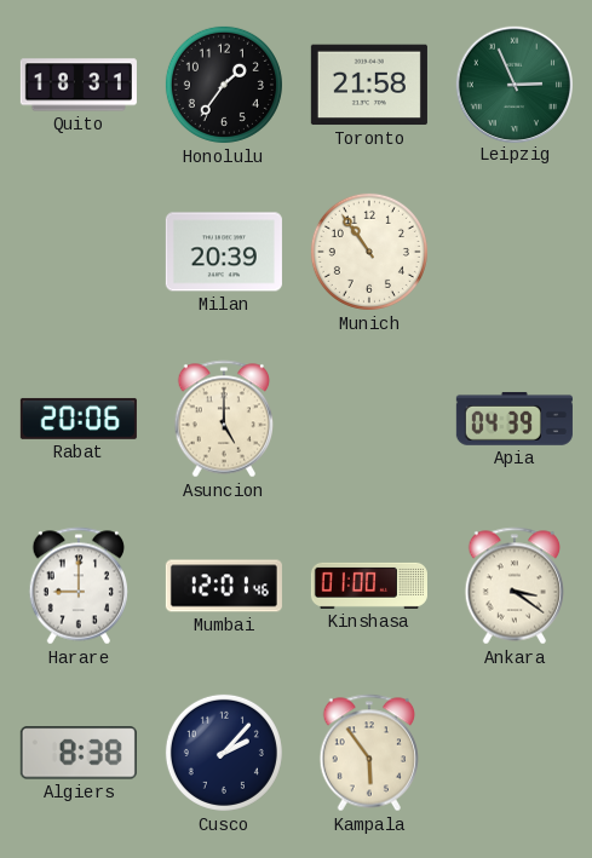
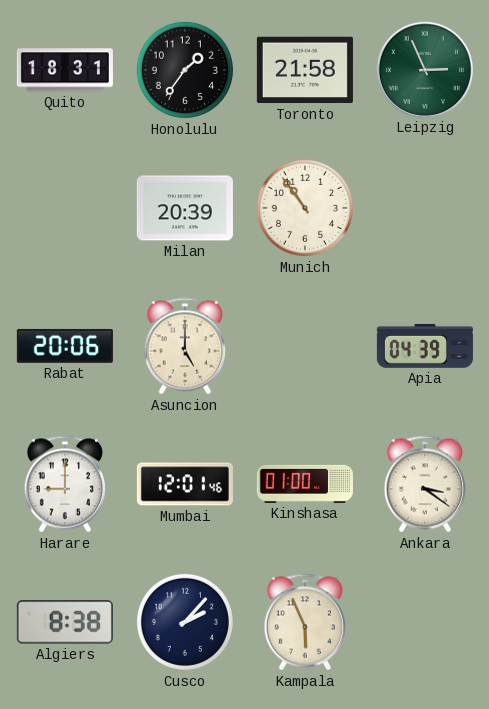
Kampala: 5:54 -> 5:56 (304, 622)
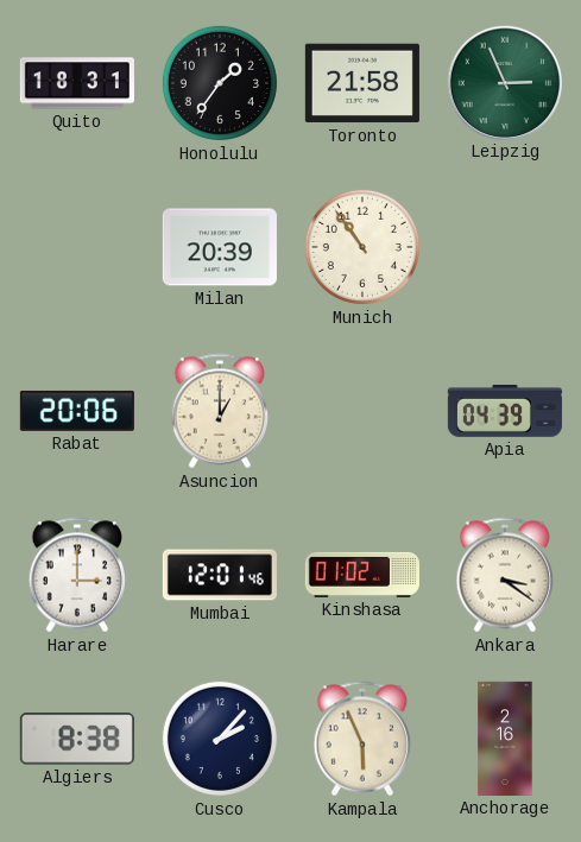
Asuncion: 5:00 -> 1:00 (219, 411)
Harare: 9:00 -> 3:00 (76, 575)
Kinshasa: 01:00 -> 01:02 (362, 575)
Anchorage: none -> 2:16 (505, 739)
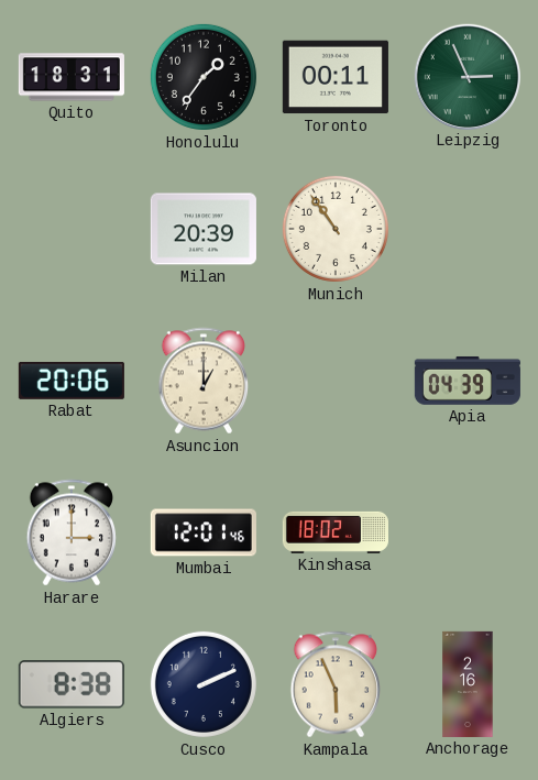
Toronto: 21:58 -> 00:11 (336, 77)
Kinshasa: 01:02 -> 18:02 (336, 532)
Ankara: 3:21 -> none (504, 575)
Cusco: 2:07 -> 2:11 (204, 684)
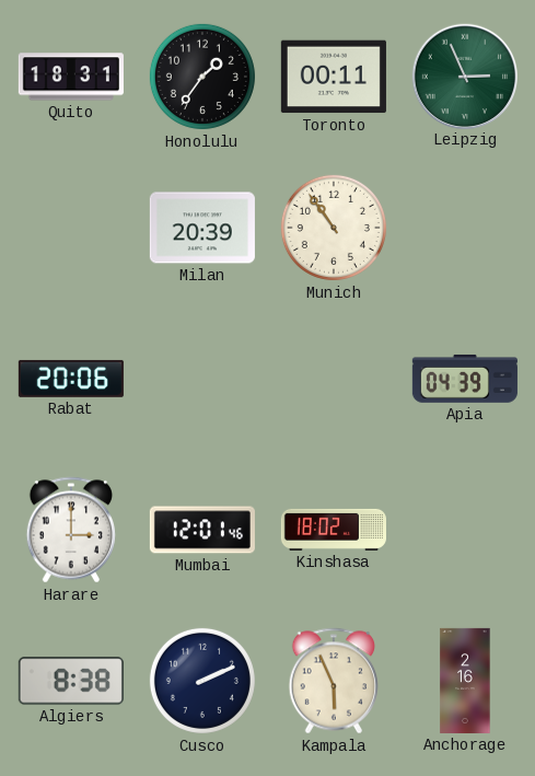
Asuncion: 1:00 -> none (202, 381)
